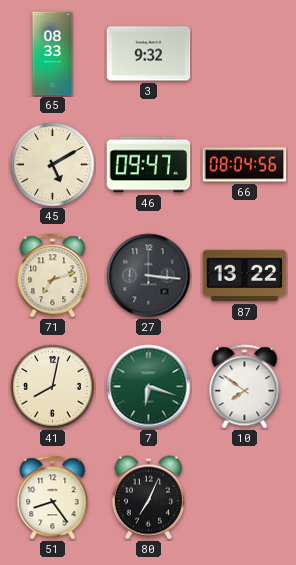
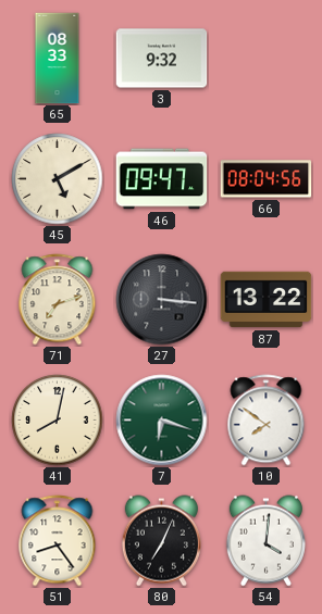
54: none -> 4:01 (265, 541)
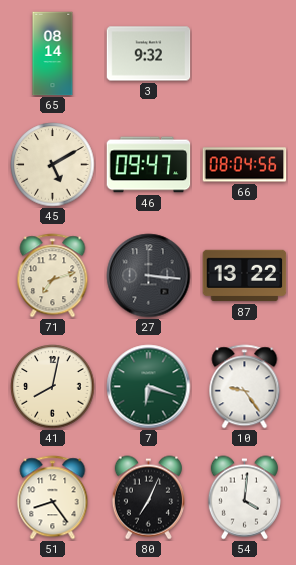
65: 08:33 -> 08:14 (53, 54)
10: 7:51 -> 9:24 (245, 387)
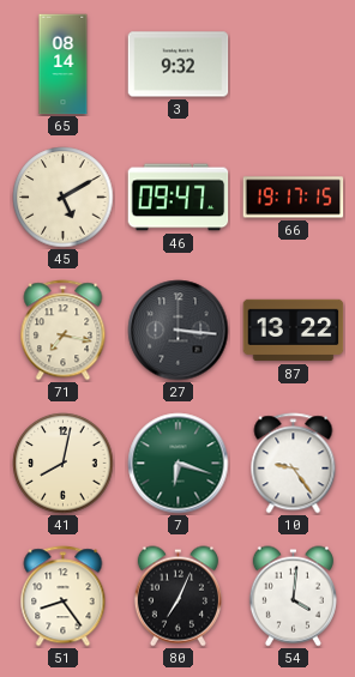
66: 08:04 -> 19:17 (294, 198)
71: 7:12 -> 7:17 (64, 331)
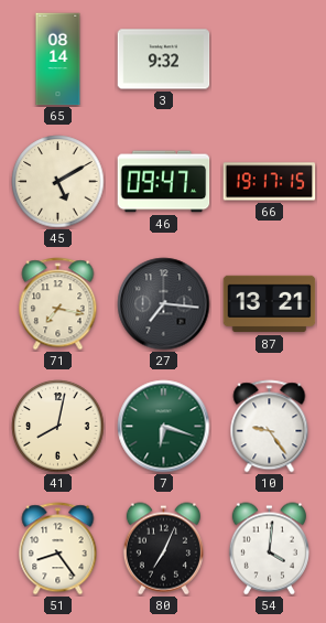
27: 3:16 -> 7:16 (164, 304)
87: 13:22 -> 13:21 (270, 304)
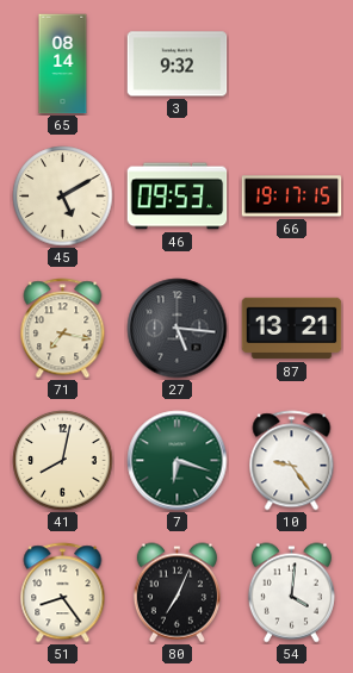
46: 09:47 -> 09:53 (178, 197)
27: 7:16 -> 5:16 (178, 329)
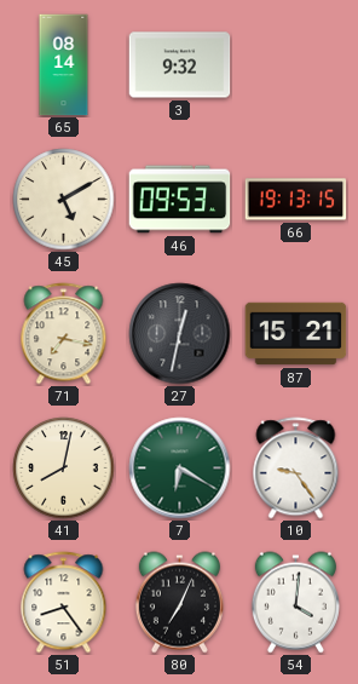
66: 19:17 -> 19:13 (296, 200)
27: 5:16 -> 12:32 (180, 334)
87: 13:21 -> 15:21 (296, 334)
7: 6:18 -> 6:20 (180, 469)
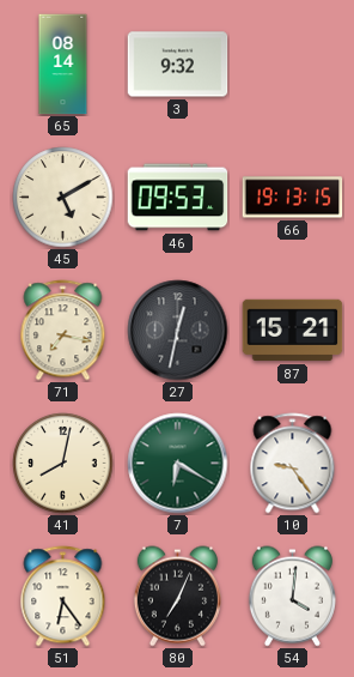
51: 8:24 -> 6:24 (63, 597)
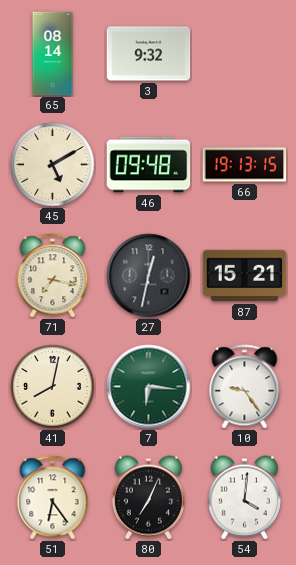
46: 09:53 -> 09:48 (149, 165)
7: 6:20 -> 6:16 (149, 387)
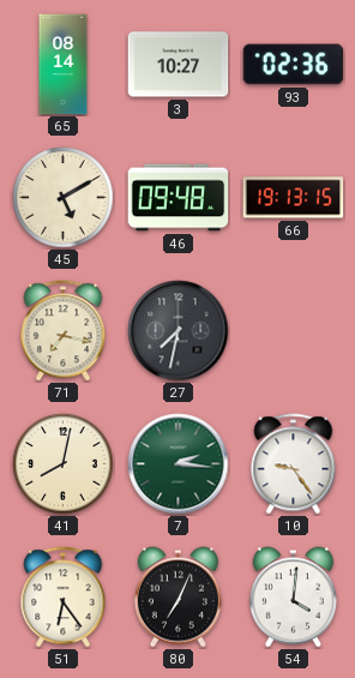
3: 9:32 -> 10:27 (179, 65)
93: none -> 02:36 (294, 65)
27: 12:32 -> 7:32 (179, 331)
87: 15:21 -> none (245, 276)
7: 6:16 -> 2:16 (179, 464)
